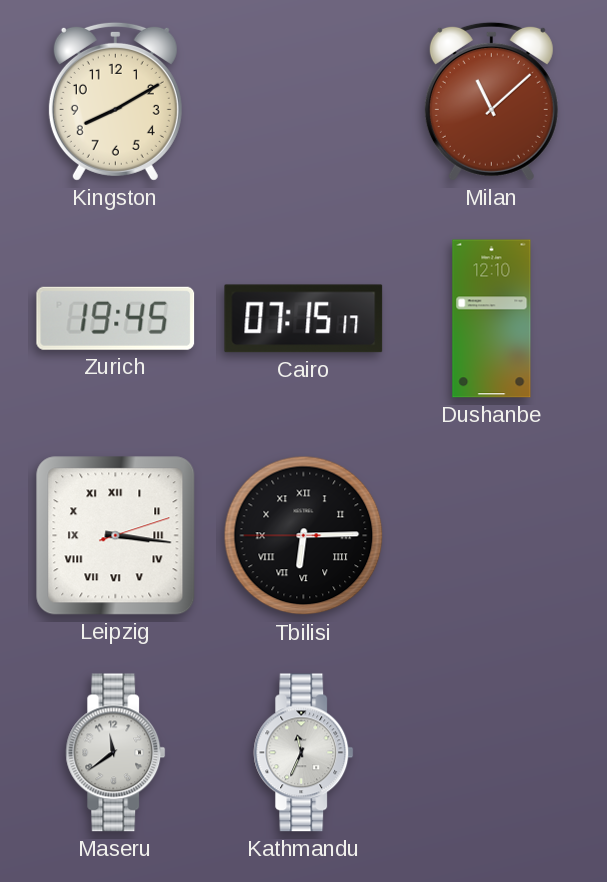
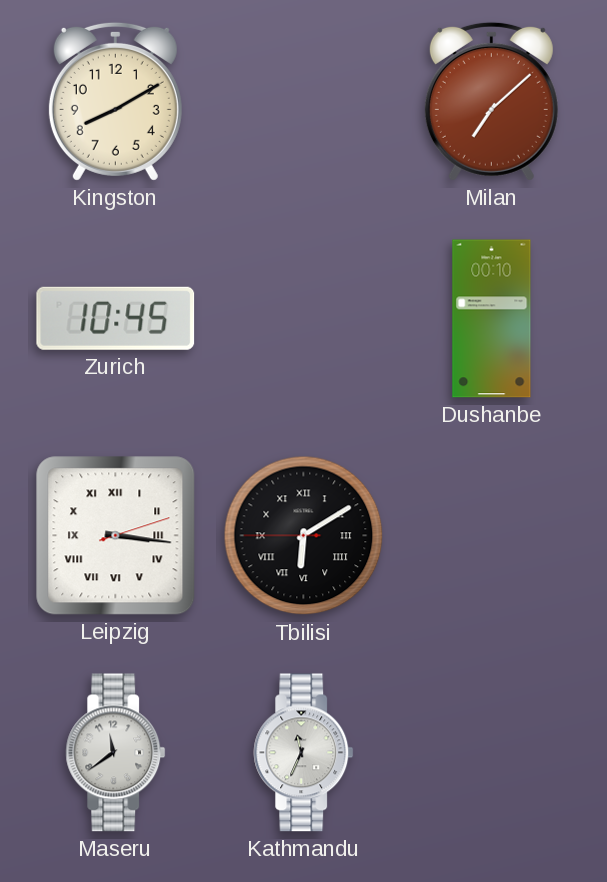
Milan: 11:08 -> 7:08 (491, 101)
Zurich: 19:45 -> 10:45 (116, 318)
Cairo: 07:15 -> none (304, 319)
Dushanbe: 12:10 -> 00:10 (492, 319)
Tbilisi: 6:14 -> 6:09 (304, 536)
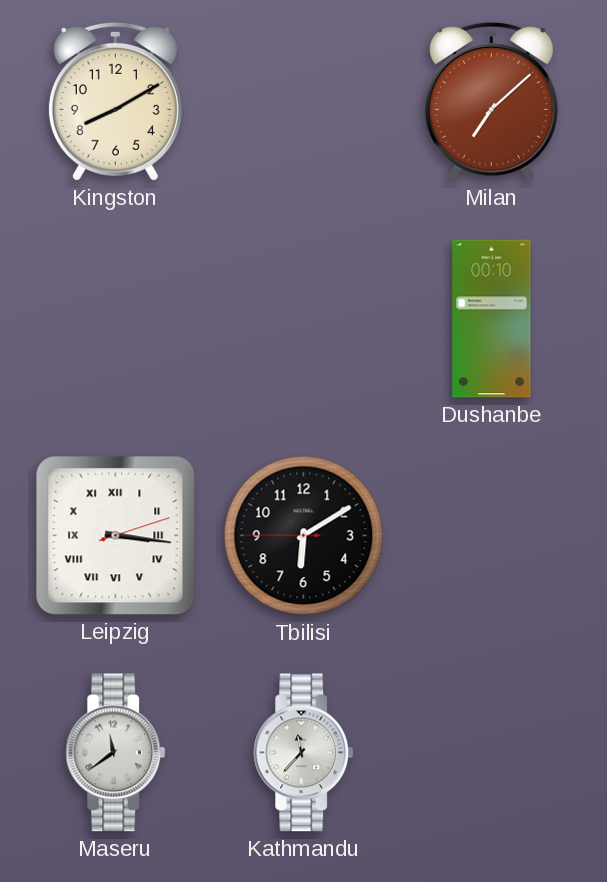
Zurich: 10:45 -> none (116, 318)
Tbilisi numerals: Roman -> Arabic (304, 536)
Kathmandu: 11:34 -> 11:37 (304, 753)
